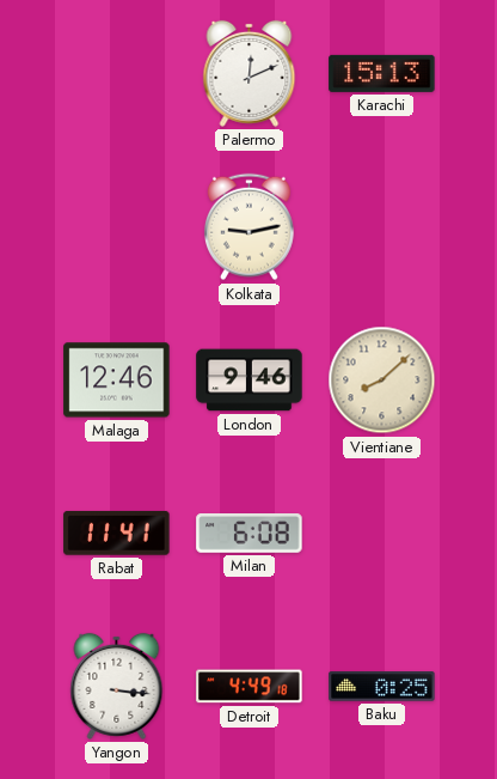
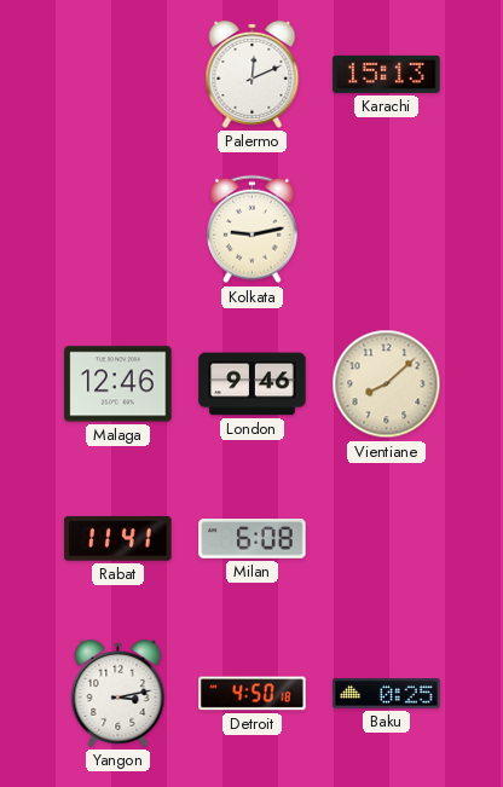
Yangon: 3:16 -> 3:13 (118, 693)
Detroit: 4:49 -> 4:50 (253, 694)
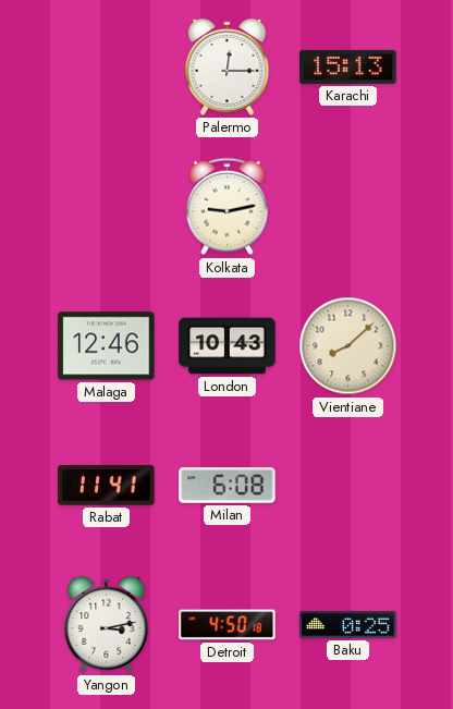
Palermo: 12:11 -> 12:15 (228, 66)
London: 9:46 -> 10:43 (228, 346)
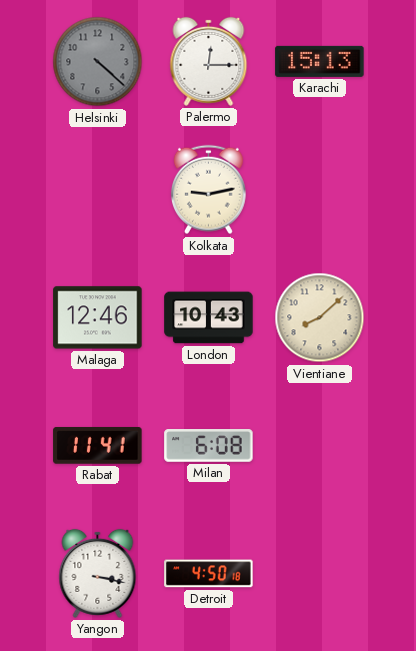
Helsinki: none -> 4:22 (98, 62)
Yangon: 3:13 -> 3:17 (98, 573)
Baku: 0:25 -> none (348, 625)
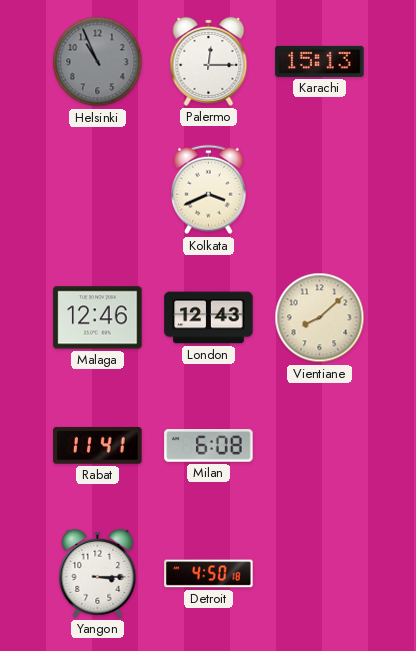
Helsinki: 4:22 -> 10:56 (98, 62)
Kolkata: 9:13 -> 3:41 (208, 190)
London: 10:43 -> 12:43 (209, 318)
Yangon: 3:17 -> 3:15 (98, 573)
